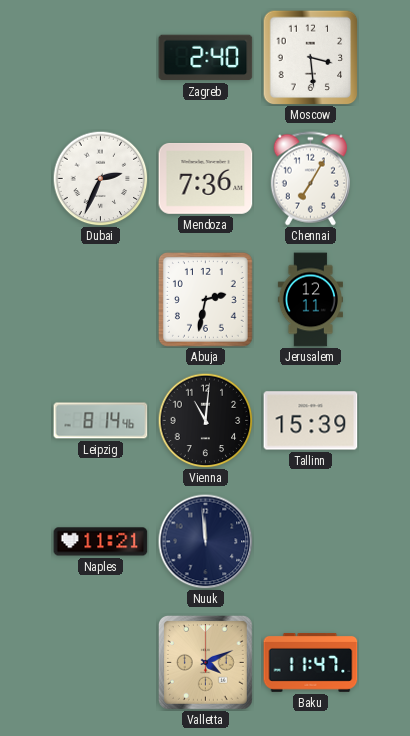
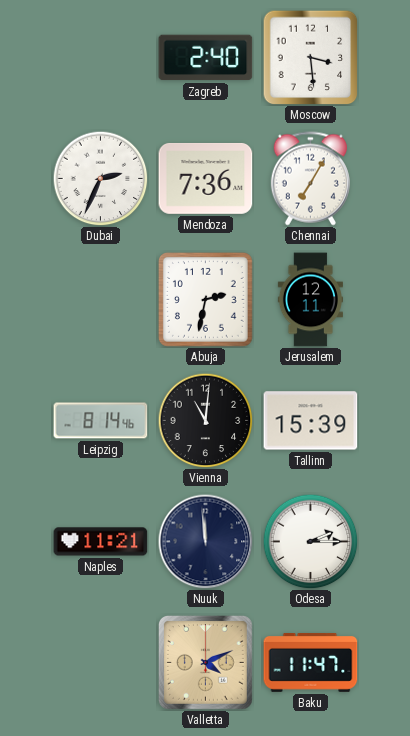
Odesa: none -> 2:15 (310, 541)
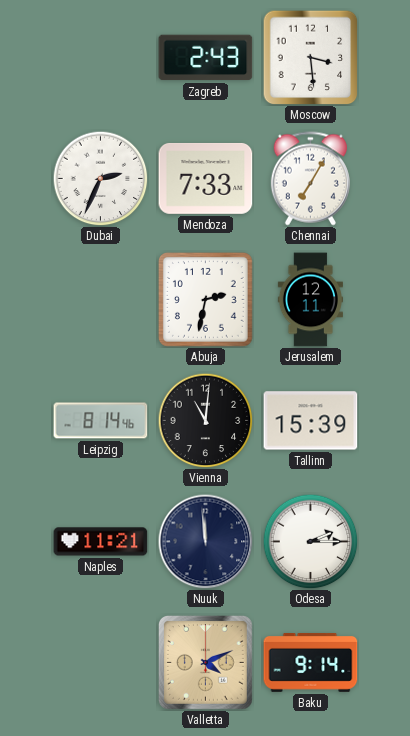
Zagreb: 2:40 -> 2:43 (206, 58)
Mendoza: 7:36 -> 7:33 (206, 178)
Baku: 11:47 -> 9:14 (311, 663)
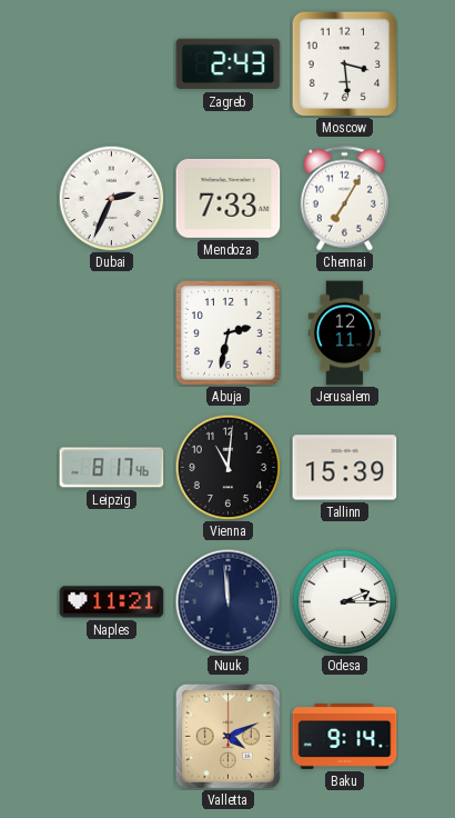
Leipzig: 8:14 -> 8:17 (112, 468)
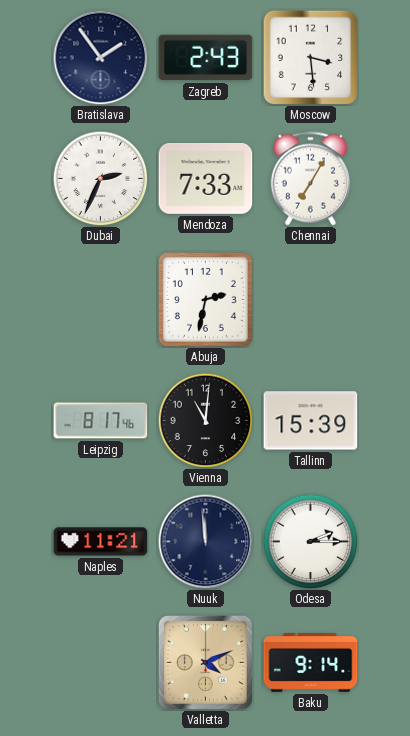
Bratislava: none -> 1:54 (100, 57)
Jerusalem: 12:11 -> none (344, 333)
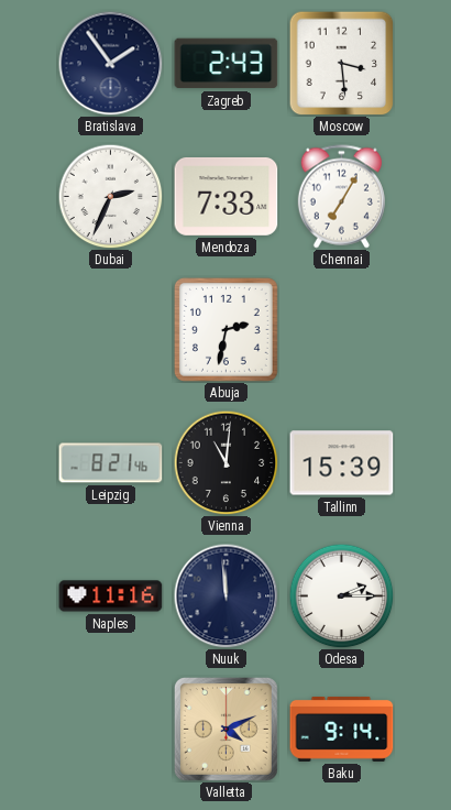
Leipzig: 8:17 -> 8:21 (111, 463)
Naples: 11:21 -> 11:16 (111, 596)
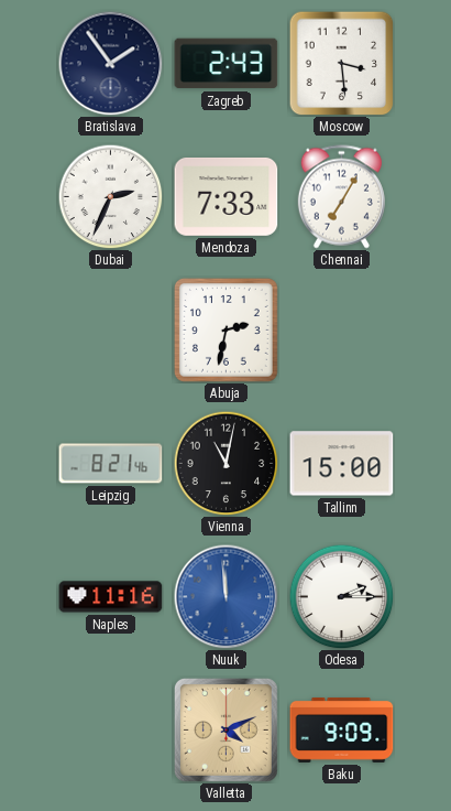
Vienna: 11:01 -> 11:02 (226, 463)
Tallinn: 15:39 -> 15:00 (342, 464)
Nuuk dial: navy -> blue (226, 596)
Baku: 9:14 -> 9:09 (342, 731)
